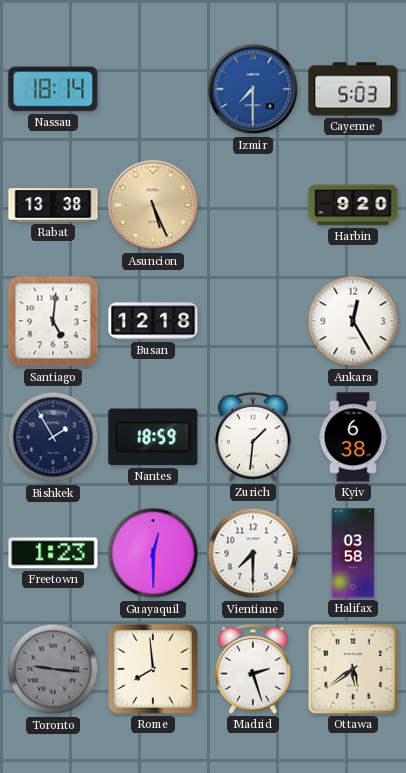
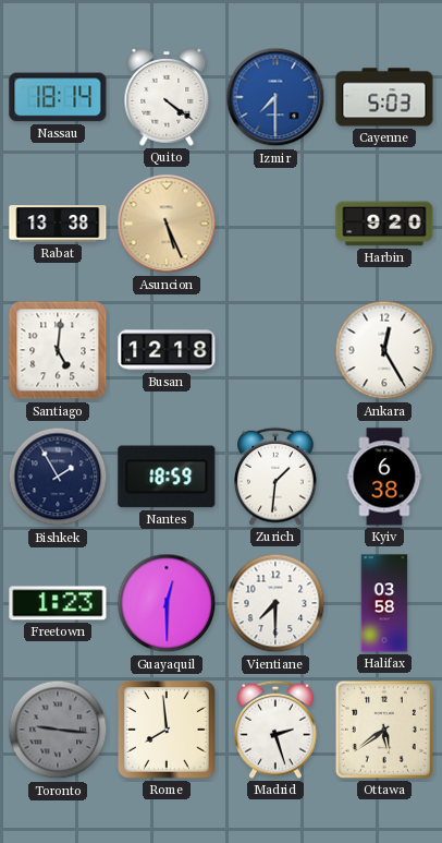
Quito: none -> 4:21 (167, 97)
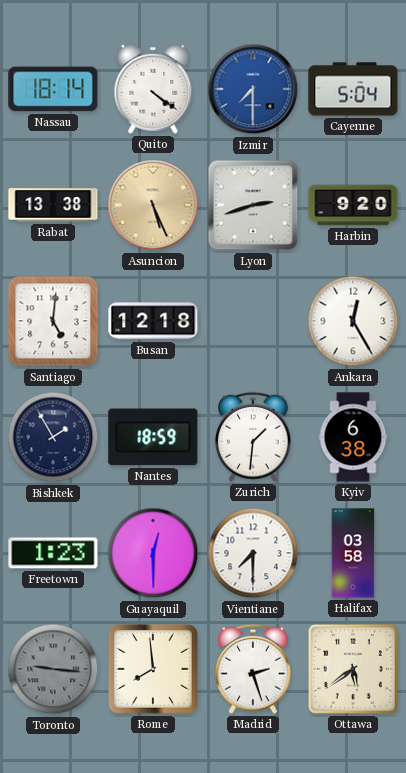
Cayenne: 5:03 -> 5:04 (353, 89)
Lyon: none -> 2:42 (253, 205)
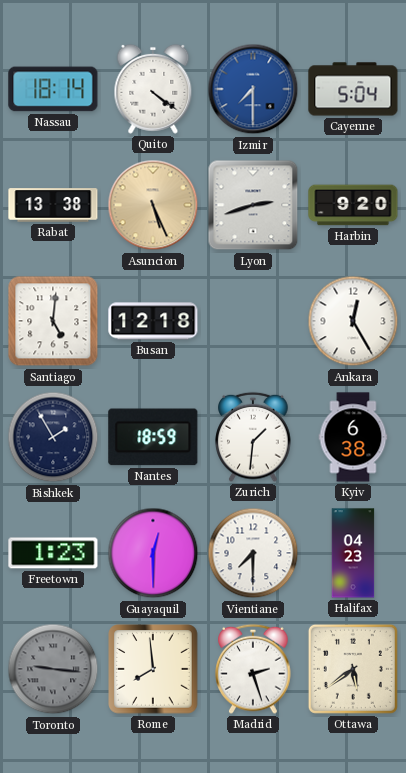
Halifax: 03:58 -> 04:23 (353, 553)
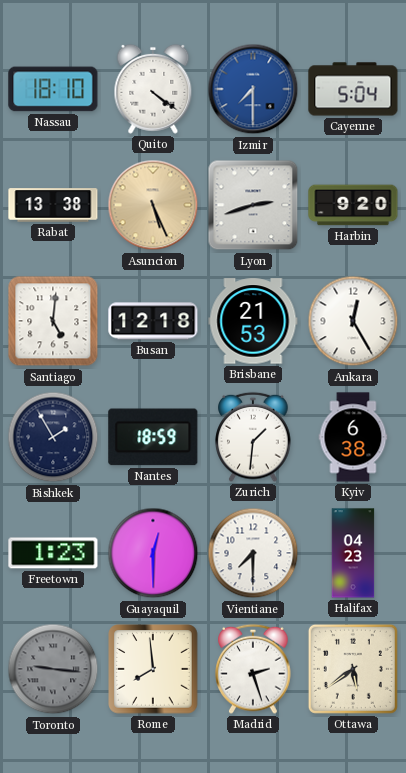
Nassau: 18:14 -> 18:10 (53, 89)
Brisbane: none -> 21:53 (253, 321)
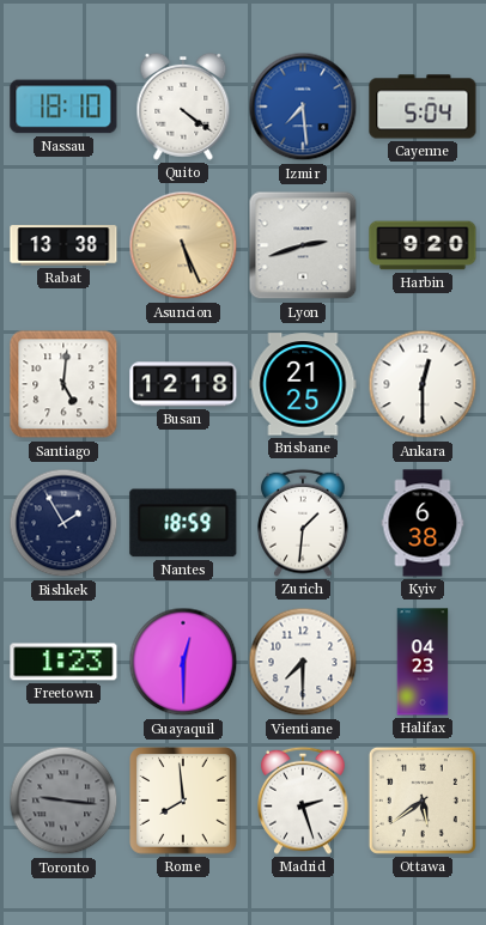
Izmir: 7:30 -> 7:29 (303, 107)
Brisbane: 21:53 -> 21:25 (303, 384)
Ankara: 12:25 -> 12:30 (423, 384)
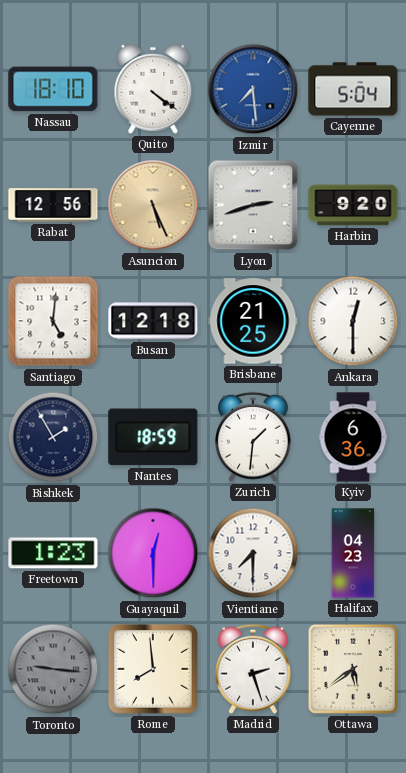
Rabat: 13:38 -> 12:56 (53, 205)
Kyiv: 6:38 -> 6:36 (353, 437)
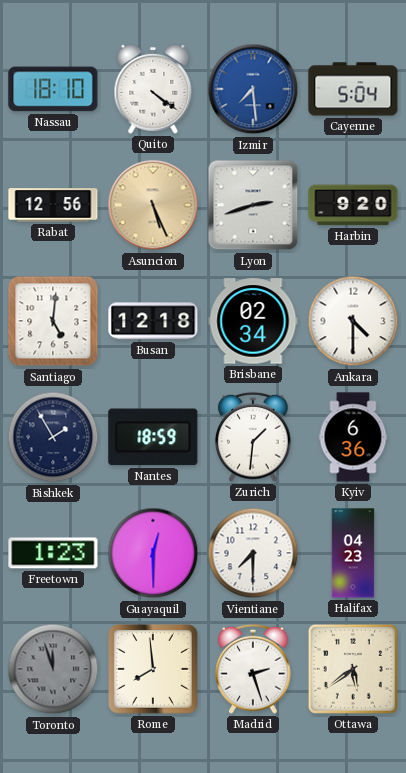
Brisbane: 21:25 -> 02:34 (253, 321)
Ankara: 12:30 -> 4:30 (353, 321)
Toronto: 9:16 -> 11:57 (53, 669)
